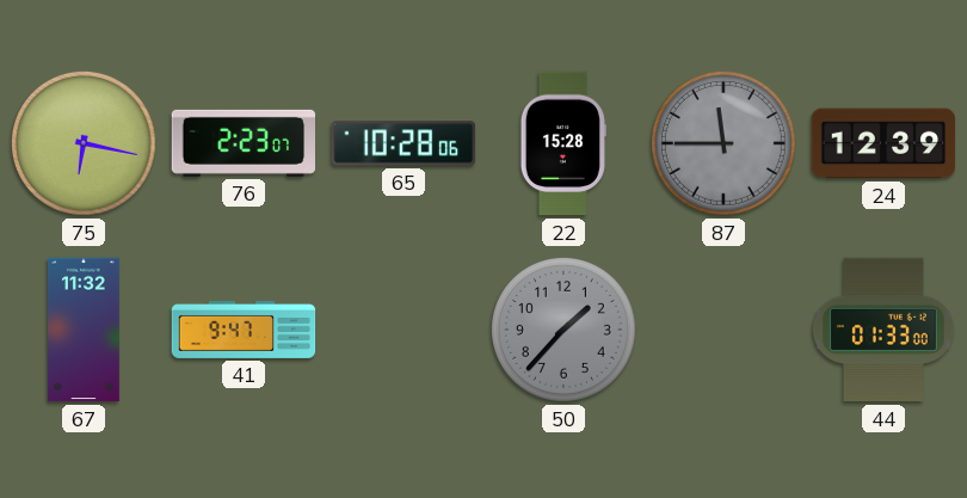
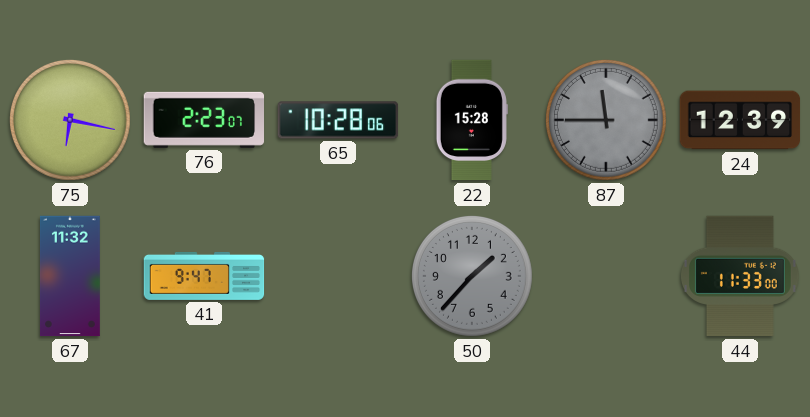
44: 01:33 -> 11:33 (740, 276)
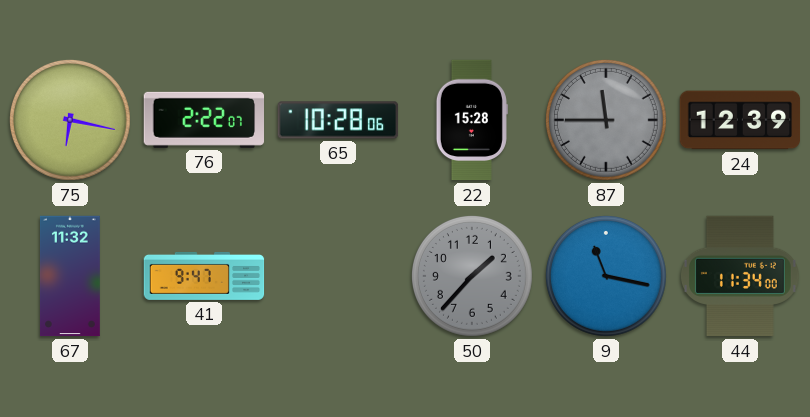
76: 2:23 -> 2:22 (204, 120)
9: none -> 11:17 (606, 276)
44: 11:33 -> 11:34 (740, 276)
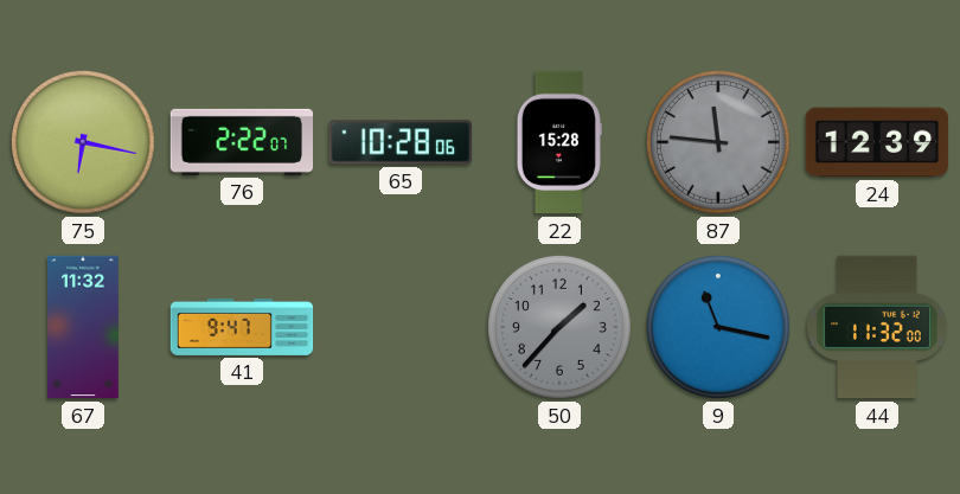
87: 11:45 -> 11:46 (718, 142)
44: 11:34 -> 11:32 (877, 327)
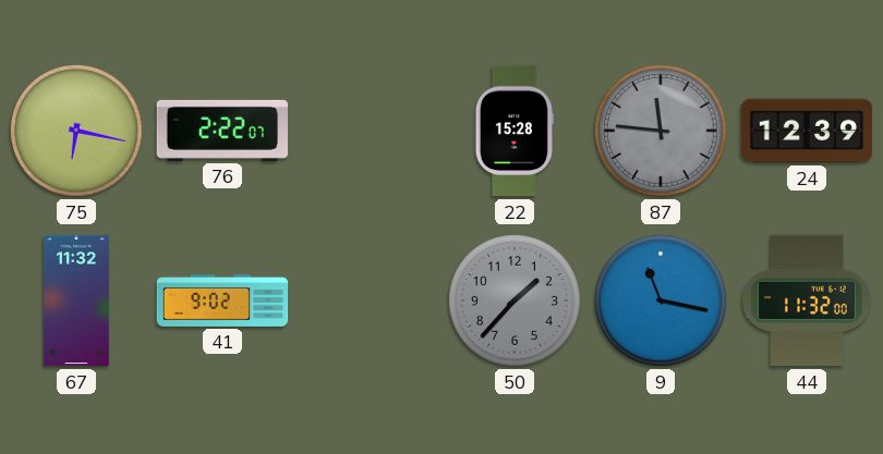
65: 10:28 -> none (401, 142)
41: 9:47 -> 9:02 (222, 300)
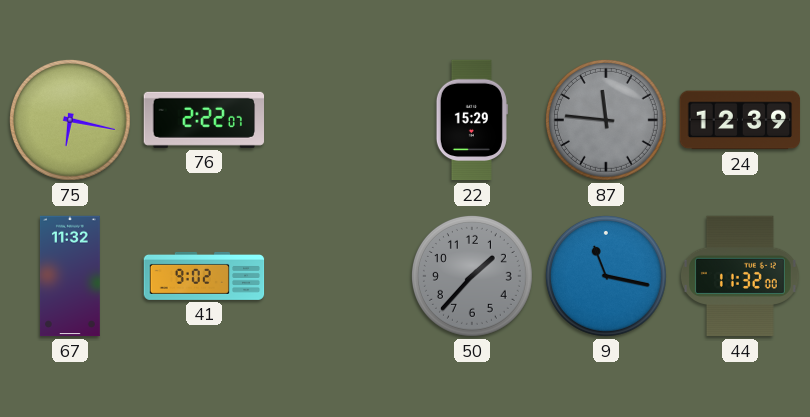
22: 15:28 -> 15:29 (472, 120)
